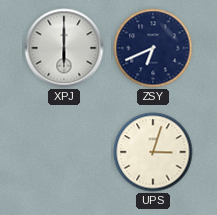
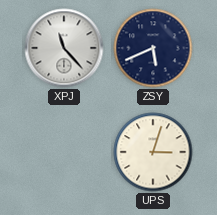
XPJ: 6:00 -> 11:23 (64, 48)
ZSY: 6:41 -> 5:41 (153, 48)
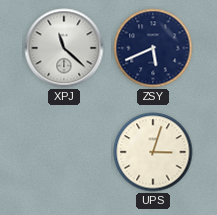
XPJ: 11:23 -> 11:22 (64, 48)
